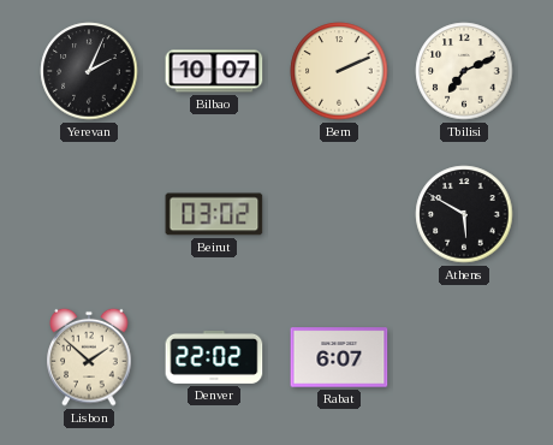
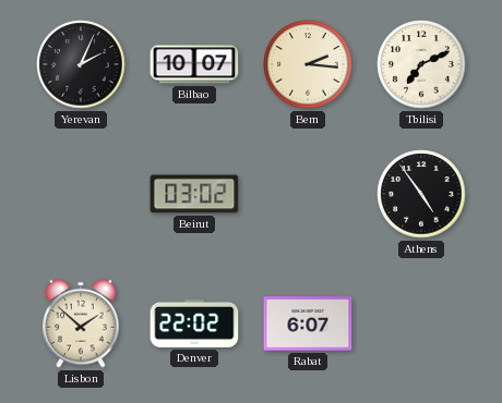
Bern: 2:11 -> 2:16 (308, 64)
Athens: 5:50 -> 4:54 (421, 194)
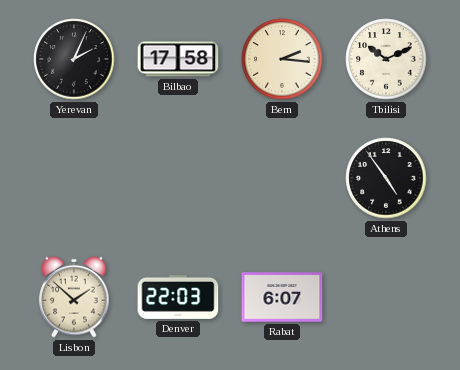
Bilbao: 10:07 -> 17:58 (178, 59)
Tbilisi: 7:11 -> 10:11 (386, 59)
Beirut: 03:02 -> none (194, 194)
Denver: 22:02 -> 22:03 (178, 297)
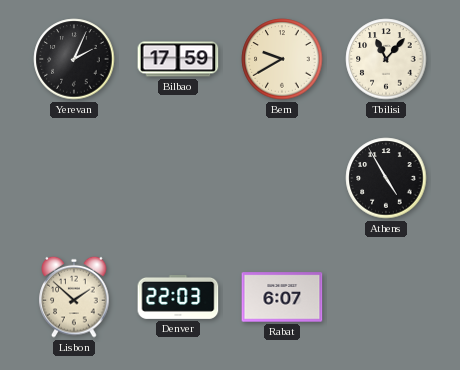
Bilbao: 17:58 -> 17:59 (178, 59)
Bern: 2:16 -> 9:40 (282, 59)
Tbilisi: 10:11 -> 11:07 (386, 59)
Athens: 4:54 -> 4:55 (386, 178)
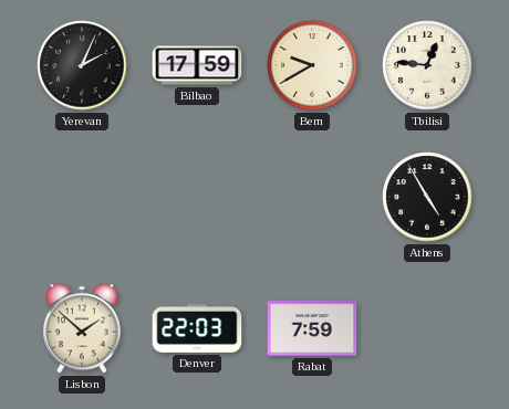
Tbilisi: 11:07 -> 12:46 (427, 65)
Rabat: 6:07 -> 7:59 (312, 328)
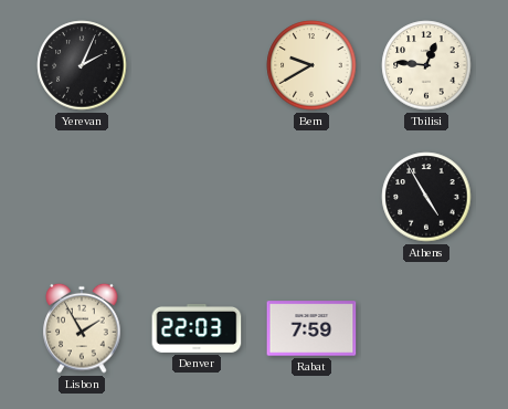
Bilbao: 17:59 -> none (197, 65)
Lisbon: 1:52 -> 1:55 (82, 328)
